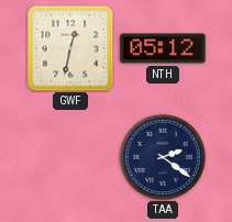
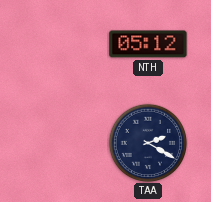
GWF: 12:32 -> none (70, 48)
TAA: 2:21 -> 2:20 (148, 143)
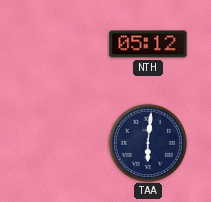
TAA: 2:20 -> 6:01 (148, 143)
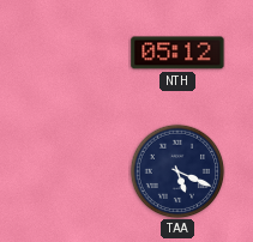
TAA: 6:01 -> 5:19 (177, 171)
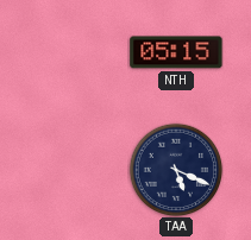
NTH: 05:12 -> 05:15 (176, 52)
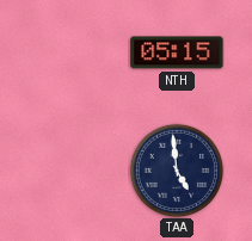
TAA: 5:19 -> 4:59 (177, 171)
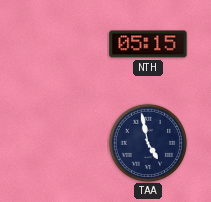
TAA: 4:59 -> 4:58 (148, 143)
